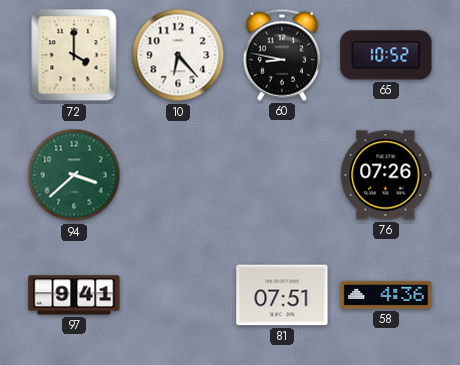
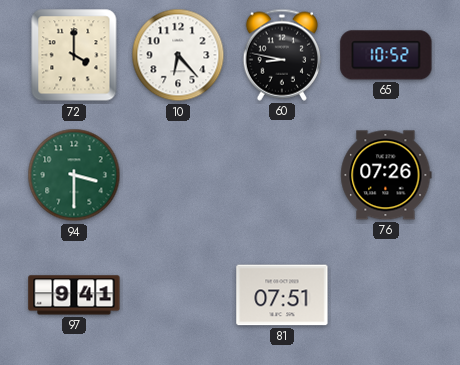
94: 3:38 -> 3:30 (74, 175)
58: 4:36 -> none (386, 295)
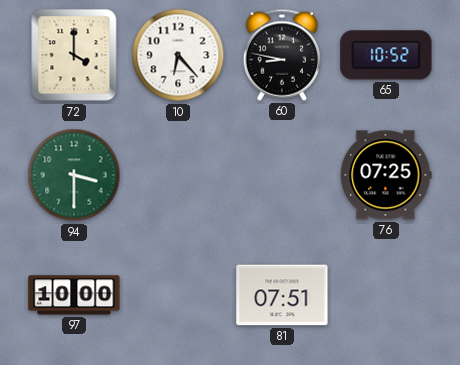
76: 07:26 -> 07:25 (386, 175)
97: 9:41 -> 10:00 (74, 295)
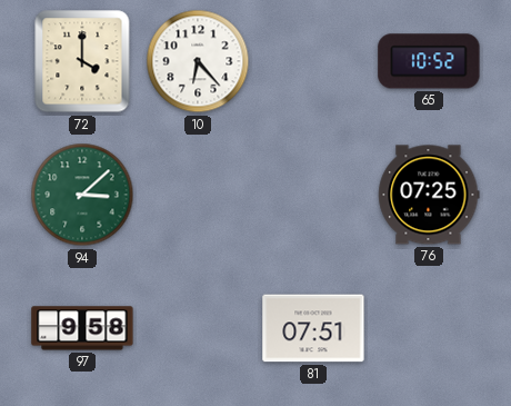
60: 8:47 -> none (281, 55)
94: 3:30 -> 3:08 (82, 195)
97: 10:00 -> 9:58 (82, 328)
